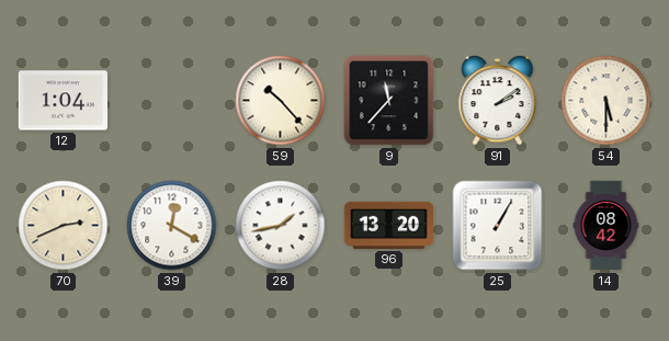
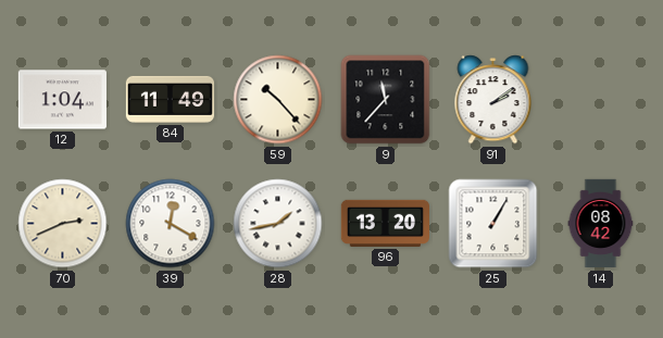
84: none -> 11:49 (170, 99)
54: 5:30 -> none (606, 101)
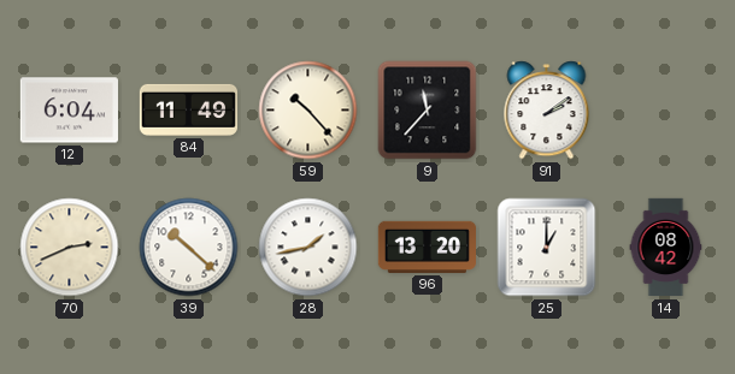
12: 1:04 -> 6:04 (69, 111)
39: 12:20 -> 10:22 (189, 248)
25: 1:05 -> 1:00 (547, 248)
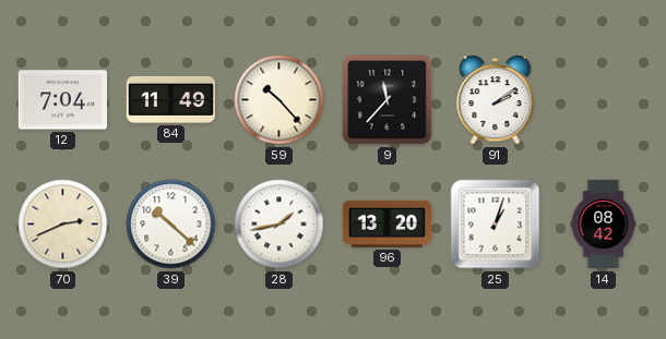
12: 6:04 -> 7:04 (62, 100)
25: 1:00 -> 1:03 (496, 225)
